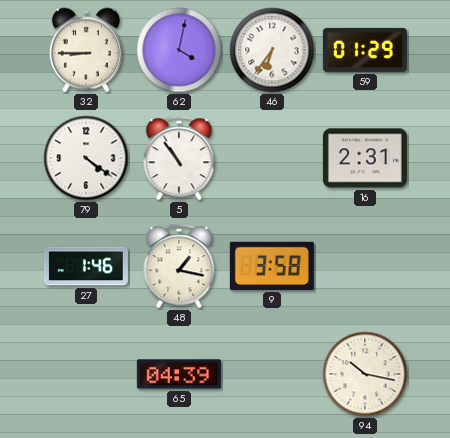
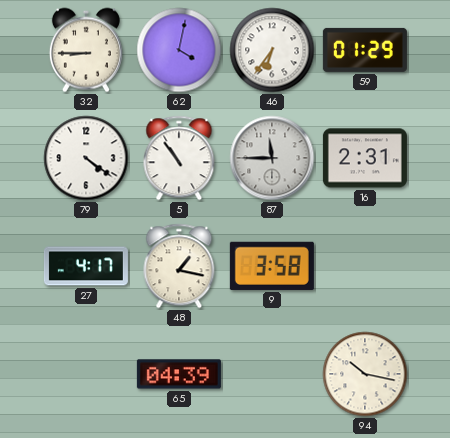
87: none -> 11:45 (272, 158)
27: 1:46 -> 4:17 (86, 266)
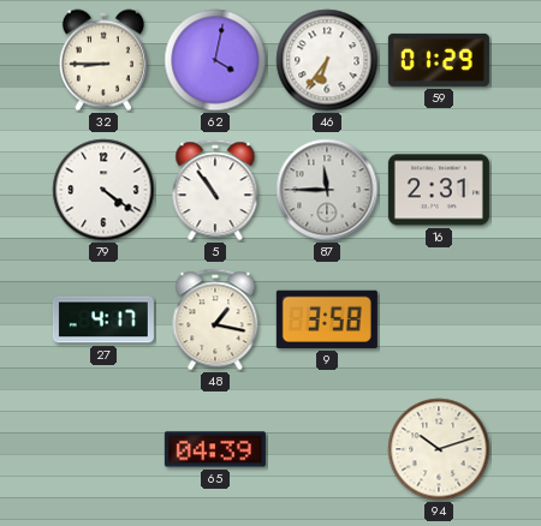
94: 10:17 -> 10:12 (439, 449)
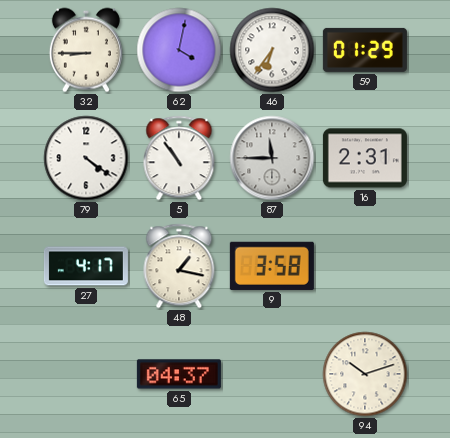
65: 04:39 -> 04:37 (179, 374)
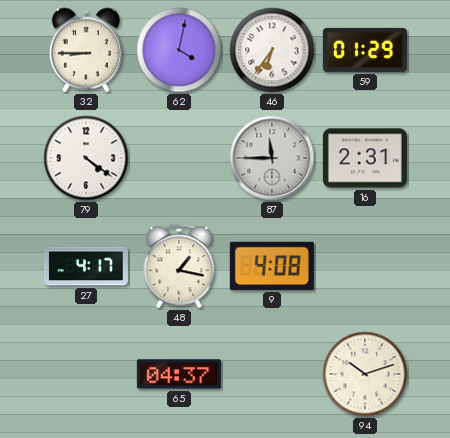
5: 10:54 -> none (179, 158)
9: 3:58 -> 4:08 (272, 266)
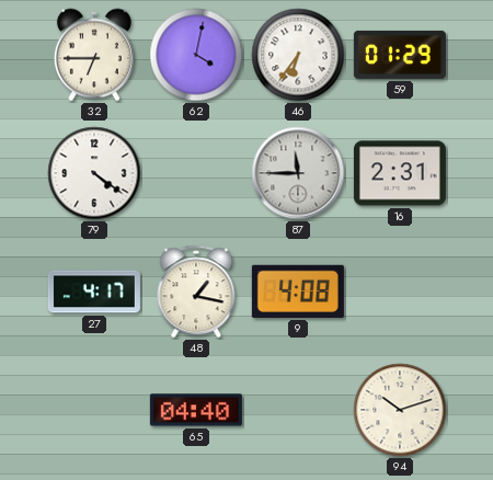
32: 8:45 -> 6:45 (94, 55)
65: 04:37 -> 04:40 (196, 410)
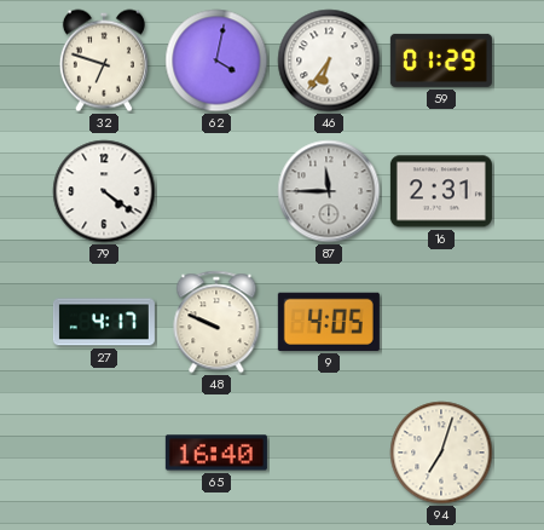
32: 6:45 -> 6:48 (104, 61)
48: 1:17 -> 9:49 (216, 322)
9: 4:08 -> 4:05 (329, 322)
65: 04:40 -> 16:40 (216, 453)
94: 10:12 -> 7:03 (441, 453)
